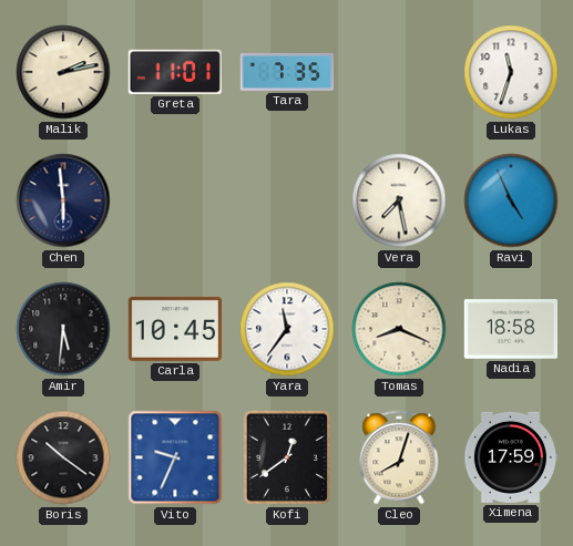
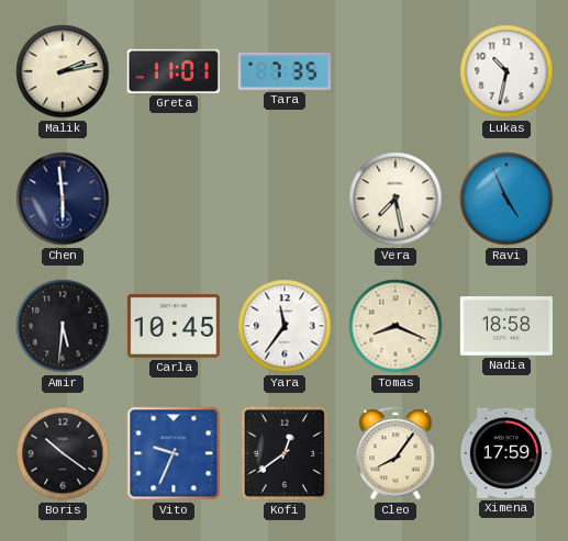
Lukas: 11:33 -> 10:32 (506, 71)
Cleo: 8:03 -> 8:06 (396, 453)
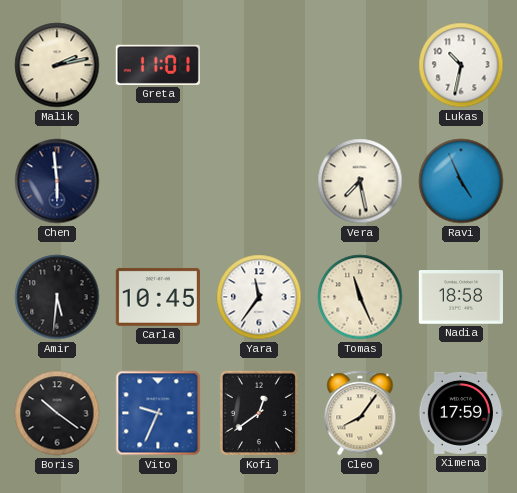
Tara: 7:35 -> none (283, 71)
Tomas: 8:19 -> 11:26 (360, 297)
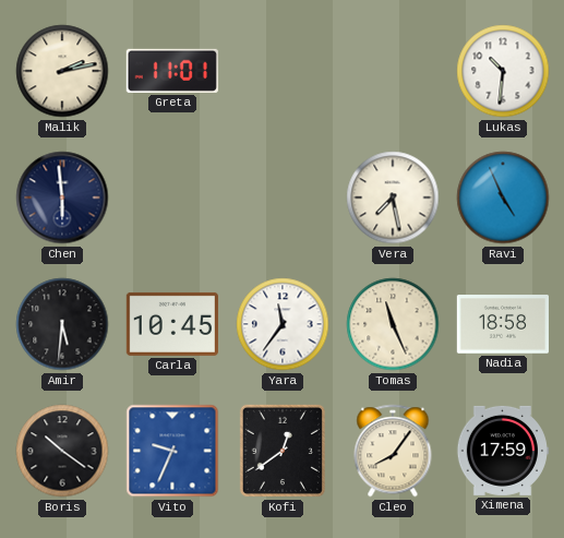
Lukas: 10:32 -> 10:31 (503, 71)
